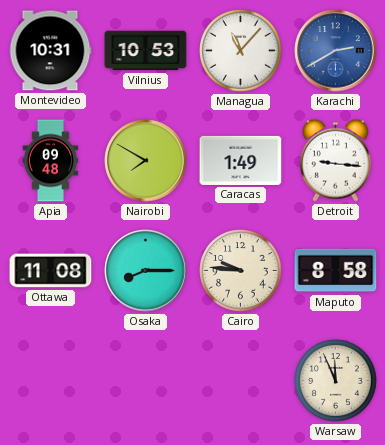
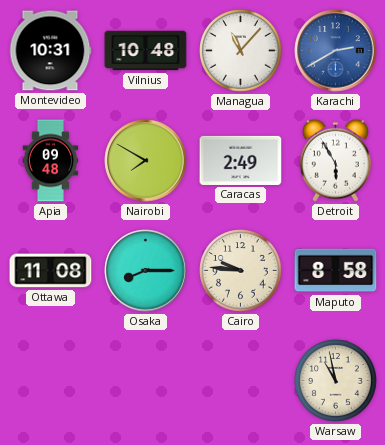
Vilnius: 10:53 -> 10:48 (146, 51)
Caracas: 1:49 -> 2:49 (241, 160)
Detroit: 9:16 -> 5:55 (335, 160)
Warsaw: 11:56 -> 10:58 (336, 381)
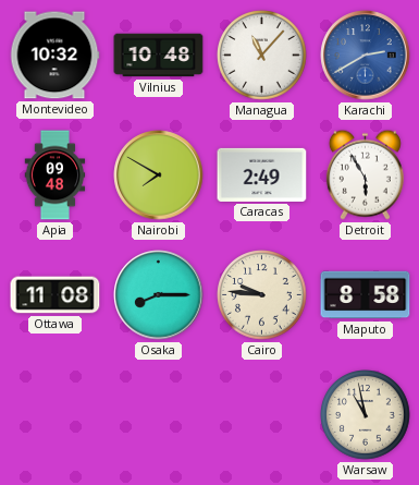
Montevideo: 10:31 -> 10:32 (54, 56)
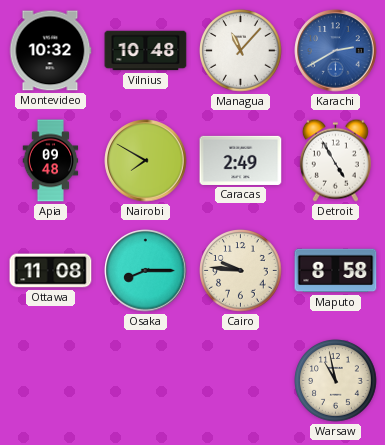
Detroit: 5:55 -> 4:55 (335, 160)
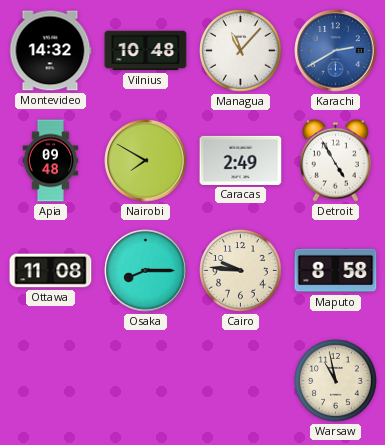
Montevideo: 10:32 -> 14:32 (50, 51)
